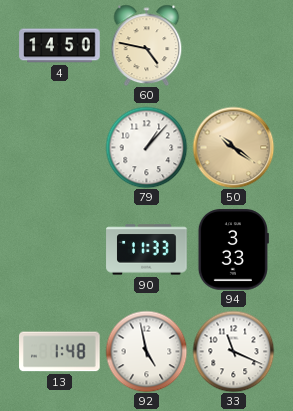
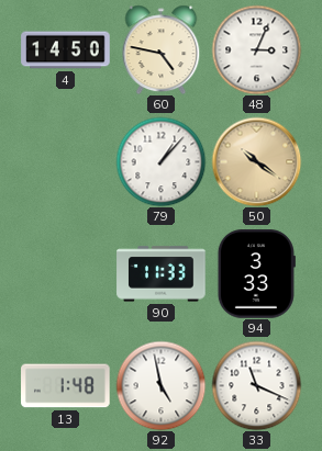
48: none -> 3:04 (256, 49)
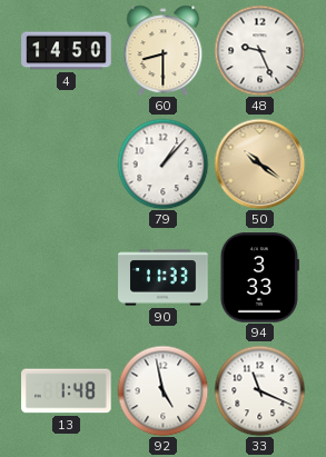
60: 4:47 -> 8:30 (164, 50)
48: 3:04 -> 9:26 (259, 50)
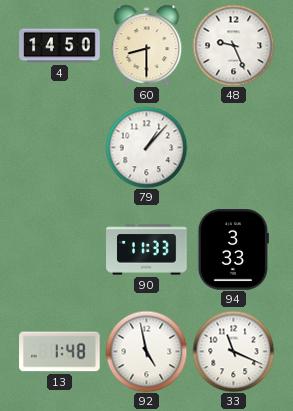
50: 10:21 -> none (259, 163)
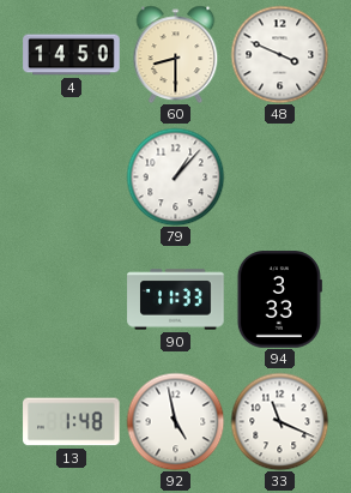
48: 9:26 -> 3:49 (279, 54)
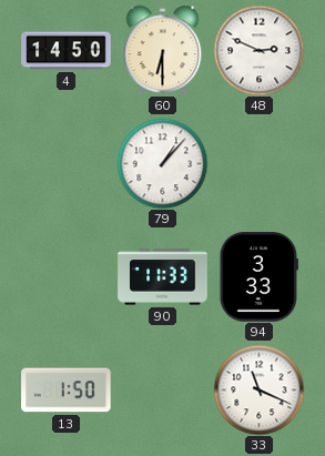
60: 8:30 -> 6:30 (163, 50)
48: 3:49 -> 2:49 (258, 50)
13: 1:48 -> 1:50 (67, 391)
92: 4:58 -> none (175, 421)
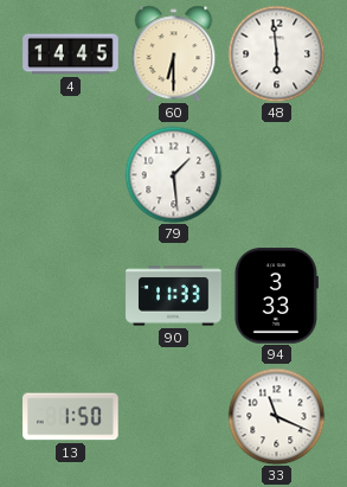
4: 14:50 -> 14:45 (71, 55)
48: 2:49 -> 5:59 (276, 53)
79: 1:07 -> 1:29 (173, 174)
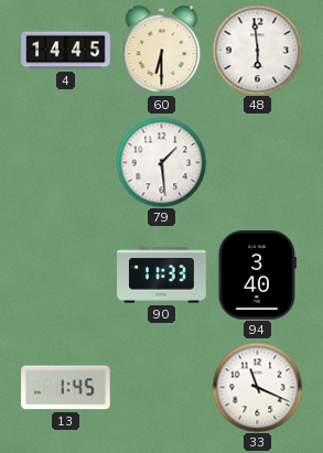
94: 3:33 -> 3:40 (257, 276)
13: 1:50 -> 1:45 (66, 388)
